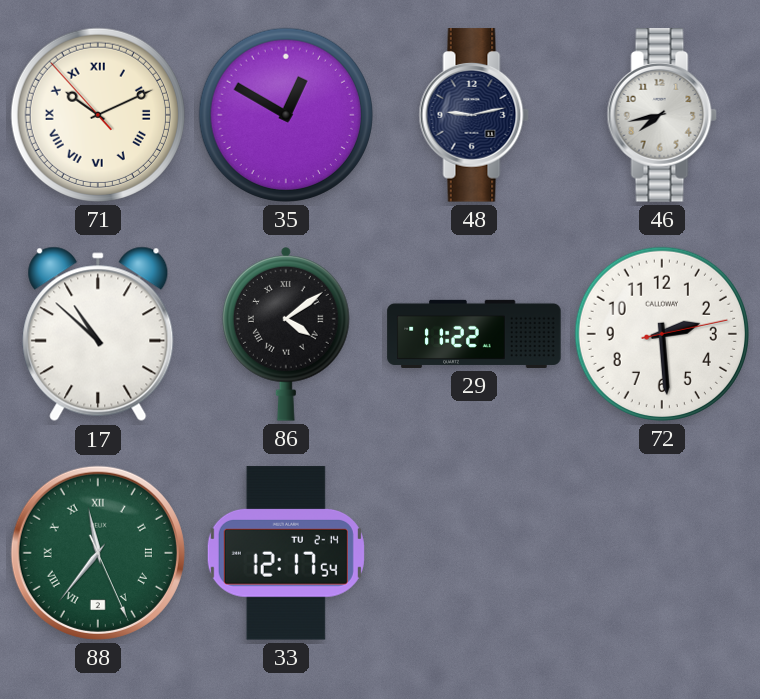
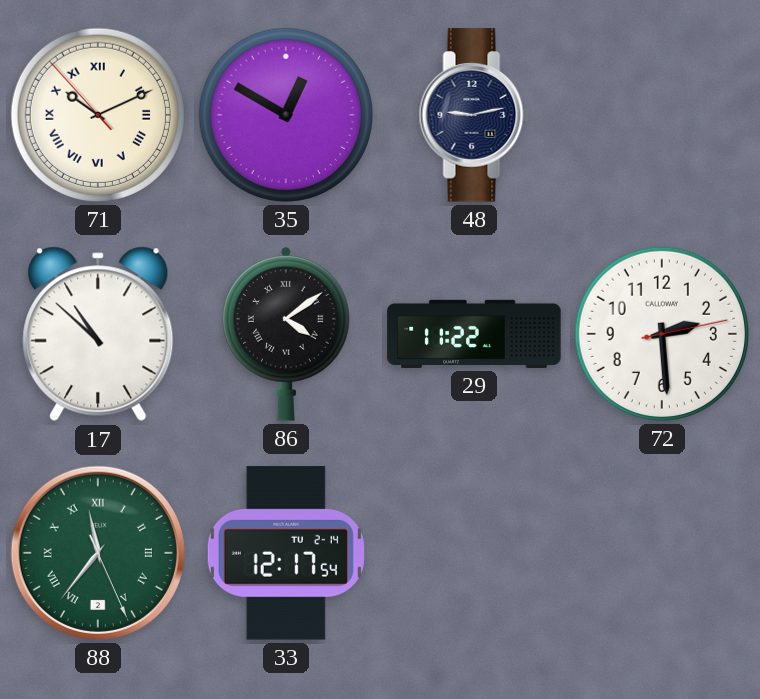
46: 7:43 -> none (662, 115)
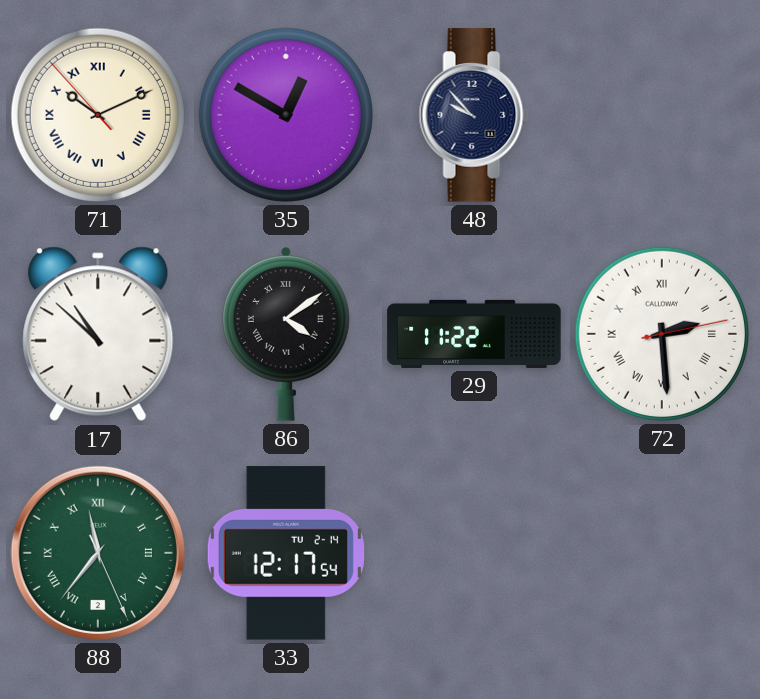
48: 9:13 -> 9:53 (474, 115)
72 numerals: Arabic -> Roman (662, 334)
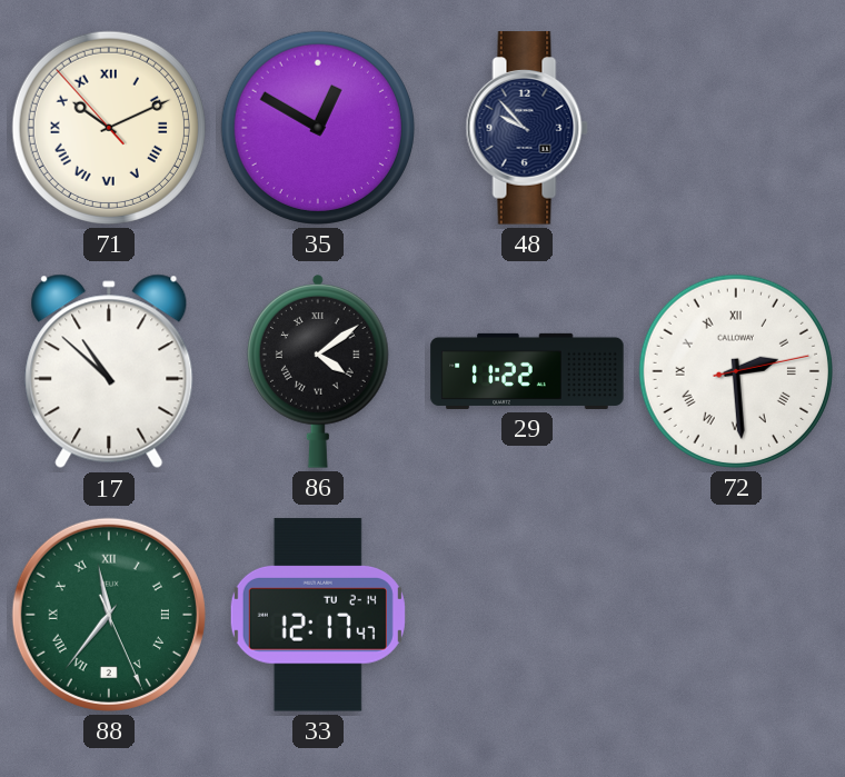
33: 12:17:54 -> 12:17:47 (318, 615)
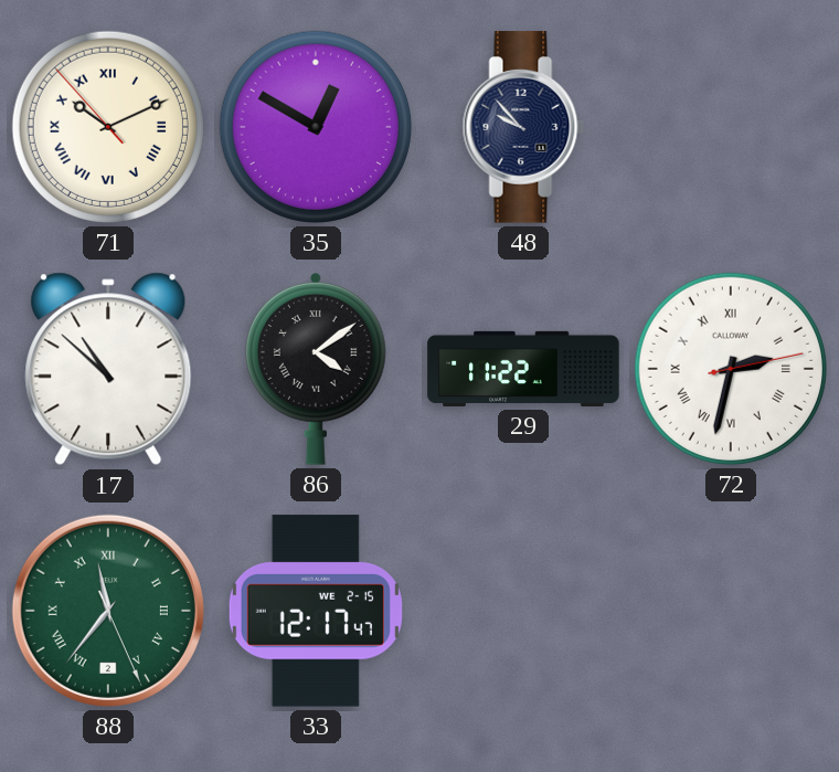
72: 2:29 -> 2:32 (731, 369)
33 date: TU 2-14 -> WE 2-15 (316, 611)
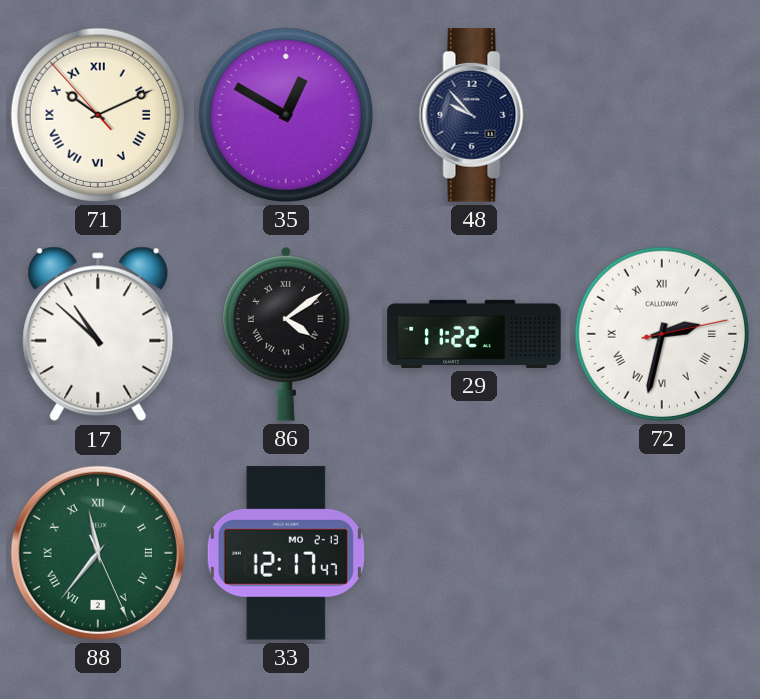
33 date: WE 2-15 -> MO 2-13 (286, 553)
